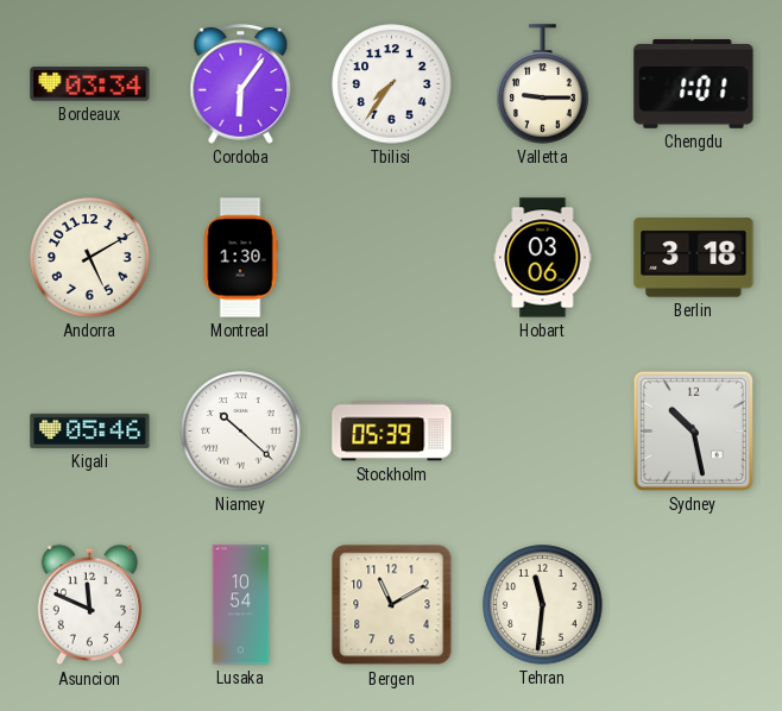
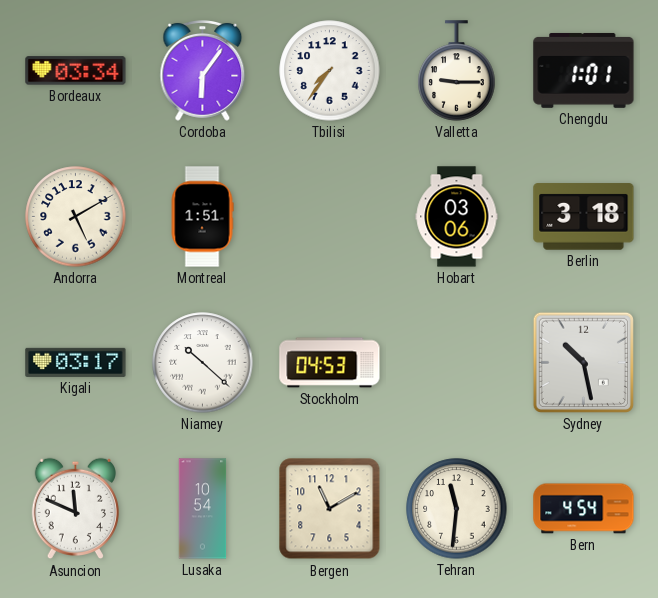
Montreal: 1:30 -> 1:51 (202, 217)
Kigali: 05:46 -> 03:17 (76, 362)
Stockholm: 05:39 -> 04:53 (330, 363)
Bern: none -> 4:54 (584, 509)
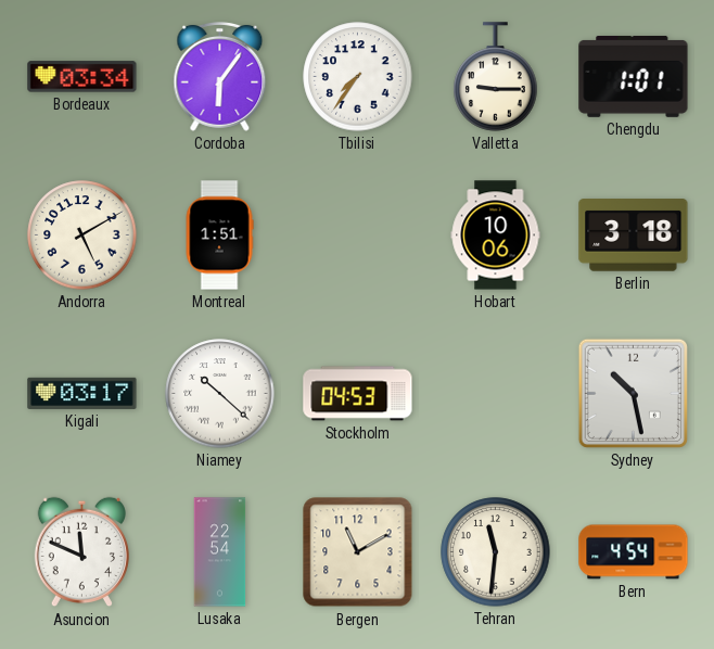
Hobart: 03:06 -> 10:06 (496, 236)
Lusaka: 10:54 -> 22:54 (220, 552)
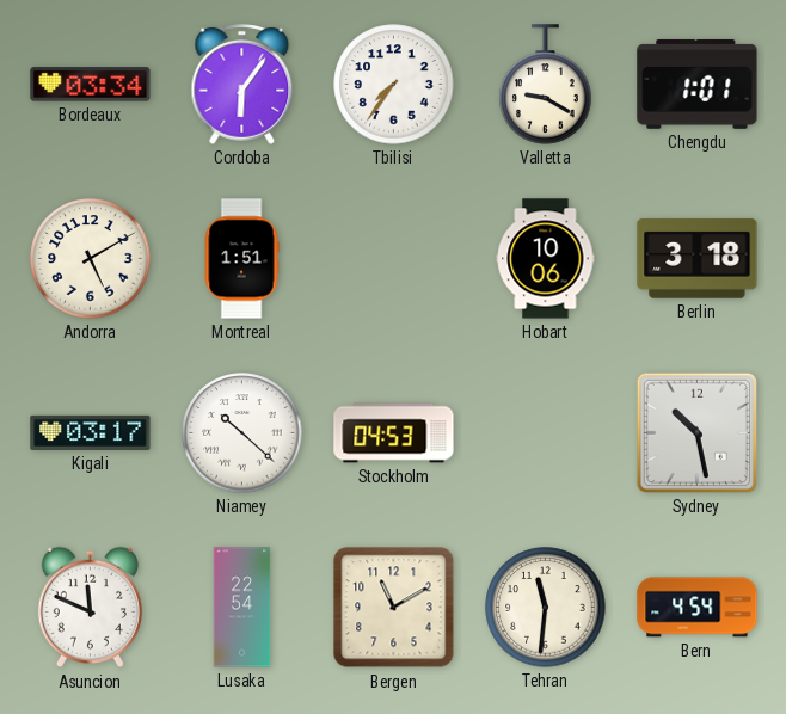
Valletta: 9:15 -> 9:20 (546, 85)
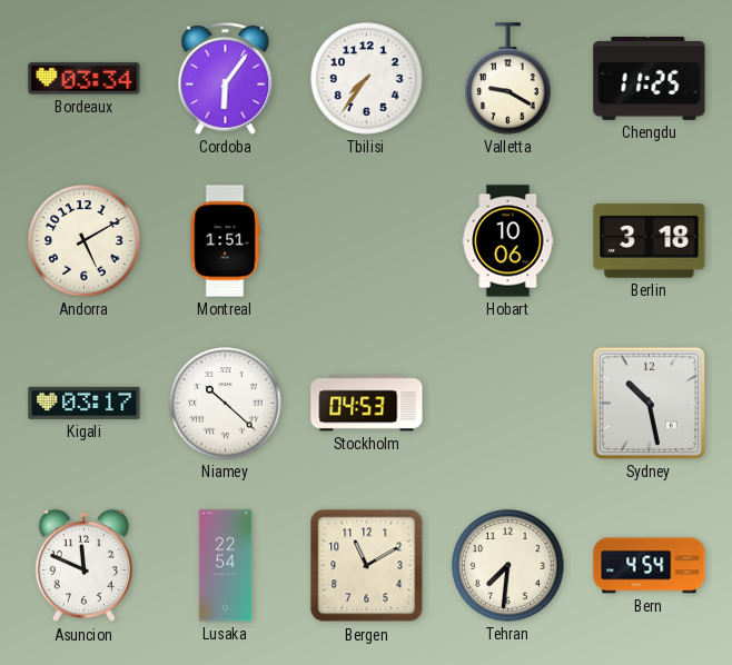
Chengdu: 1:01 -> 11:25 (650, 78)
Tehran: 11:31 -> 7:31 (508, 566)
